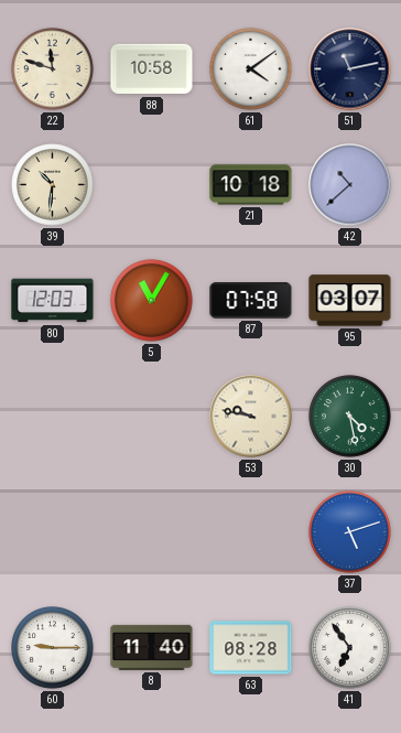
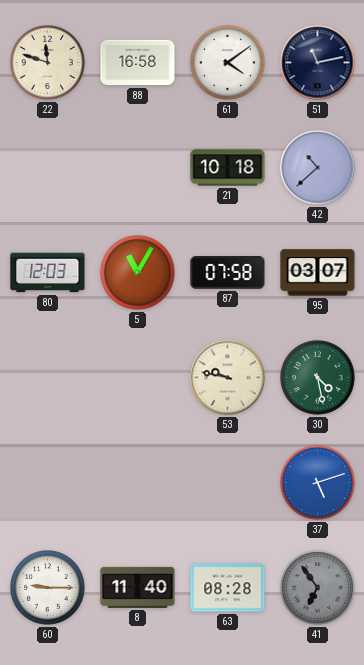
88: 10:58 -> 16:58 (138, 63)
39: 10:31 -> none (53, 185)
41 dial: white -> grey (318, 588)
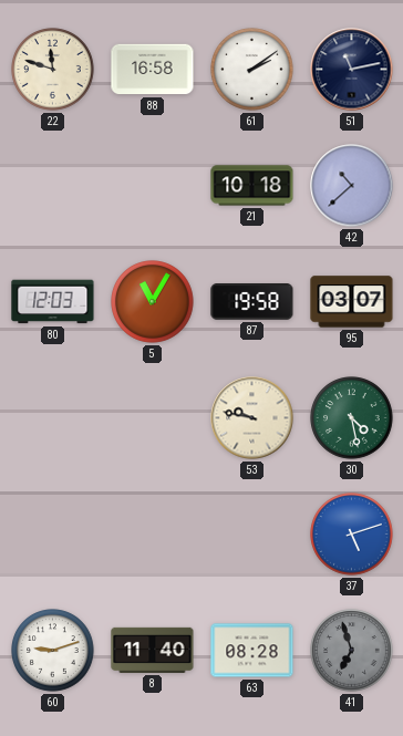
61: 4:09 -> 2:09 (252, 70)
87: 07:58 -> 19:58 (252, 302)
60: 9:15 -> 9:12 (53, 651)
41: 6:54 -> 6:57 (352, 651)
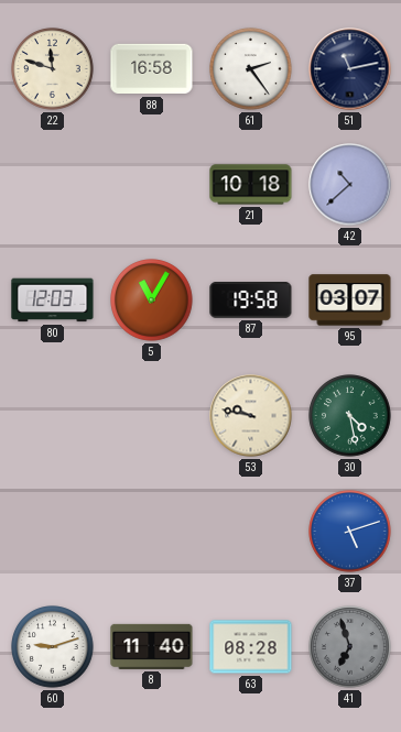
61: 2:09 -> 2:24 (251, 69)
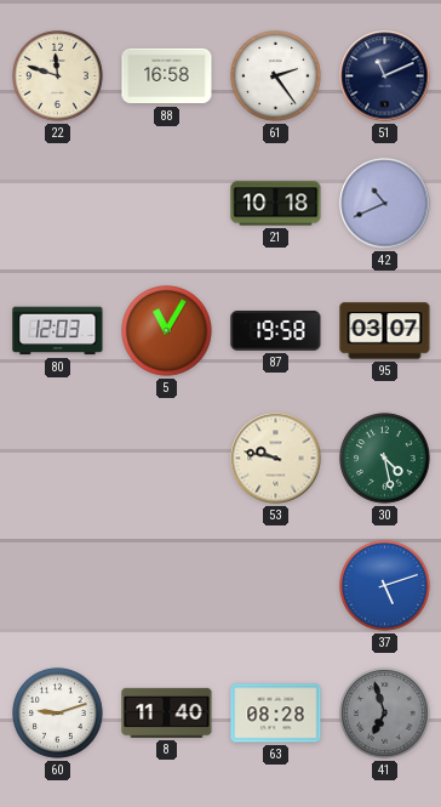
51: 11:13 -> 11:11 (385, 76)
42: 10:38 -> 10:41 (385, 204)
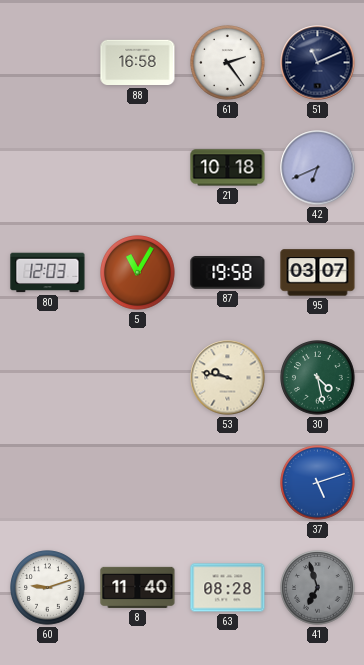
22: 11:48 -> none (58, 76)
42: 10:41 -> 6:41 (318, 168)
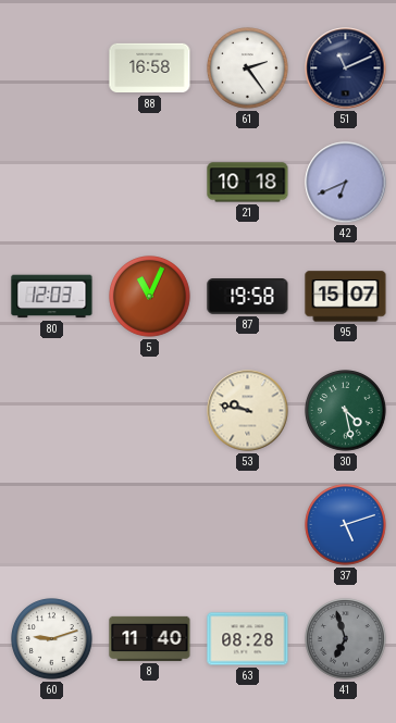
5: 11:05 -> 11:04 (150, 297)
95: 03:07 -> 15:07 (346, 297)
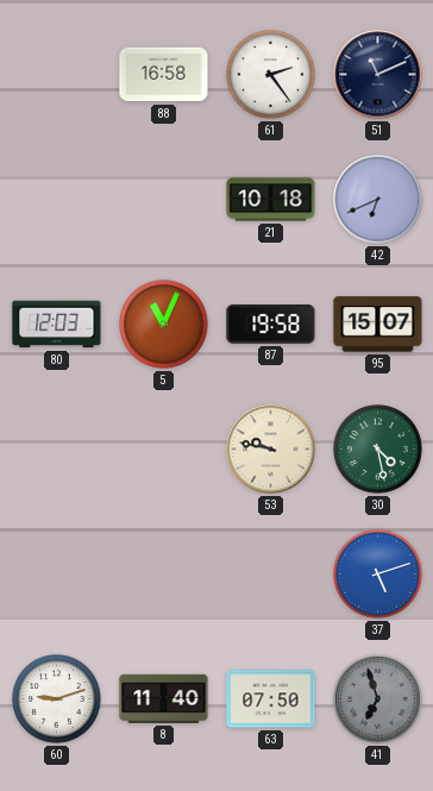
63: 08:28 -> 07:50 (271, 699)
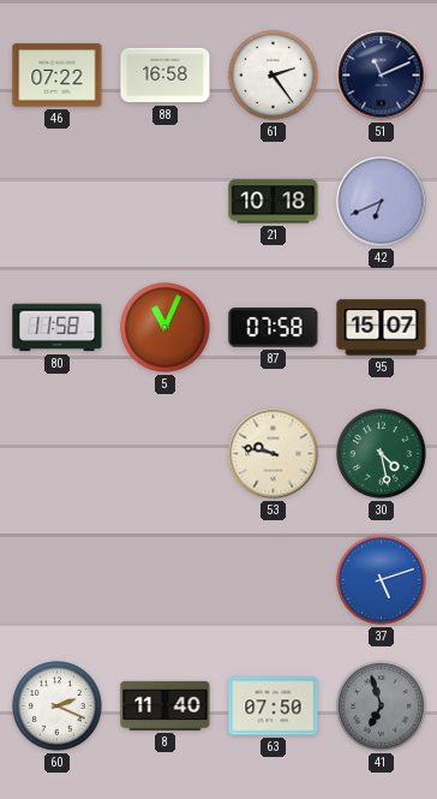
46: none -> 07:22 (58, 76)
80: 12:03 -> 11:58 (58, 328)
87: 19:58 -> 07:58 (274, 328)
60: 9:12 -> 2:19 (58, 706)
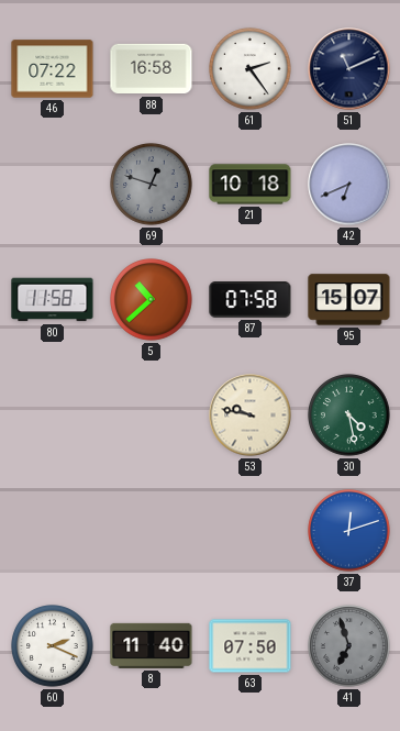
69: none -> 12:48 (152, 185)
5: 11:04 -> 10:38 (152, 300)
37: 5:12 -> 12:12 (349, 531)
